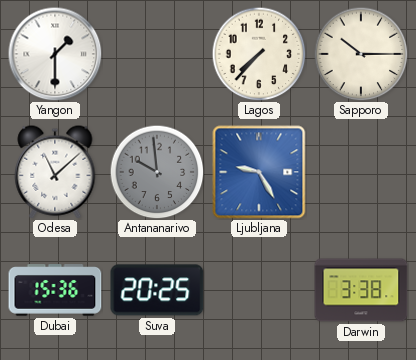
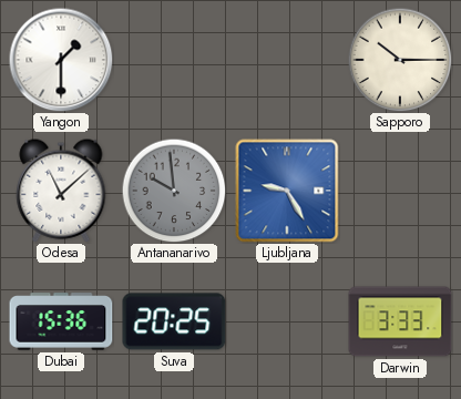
Lagos: 7:37 -> none (259, 54)
Darwin: 3:38 -> 3:33 (400, 321)
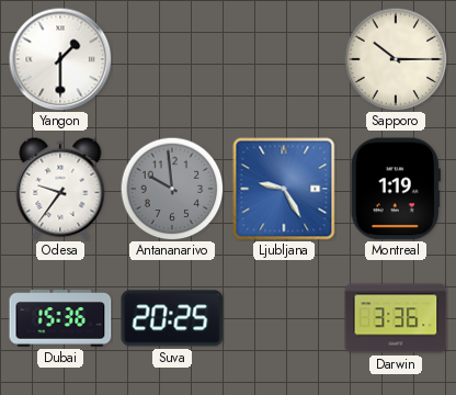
Odesa: 11:08 -> 9:36 (60, 189)
Montreal: none -> 1:19 (396, 189)
Darwin: 3:33 -> 3:36 (396, 318)
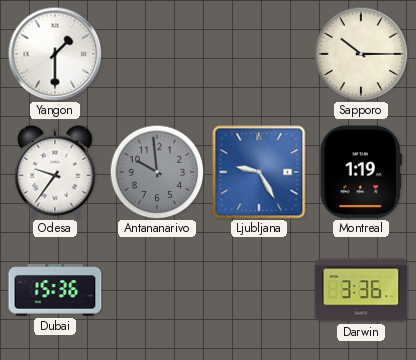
Suva: 20:25 -> none (172, 318)
